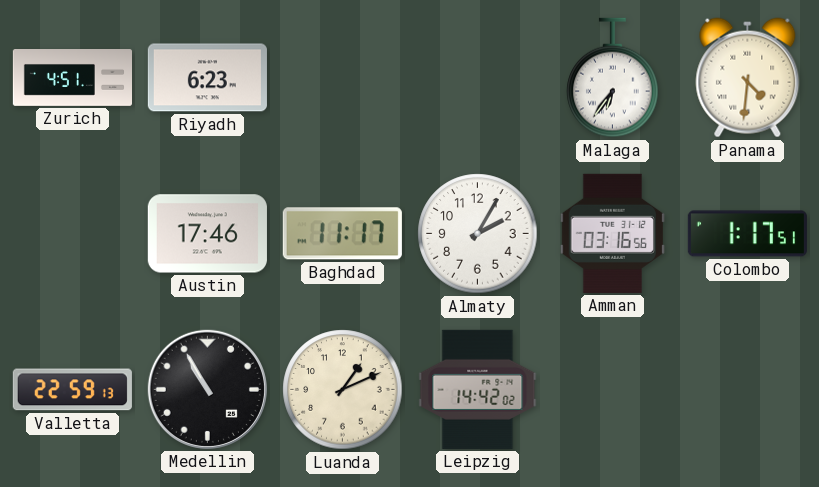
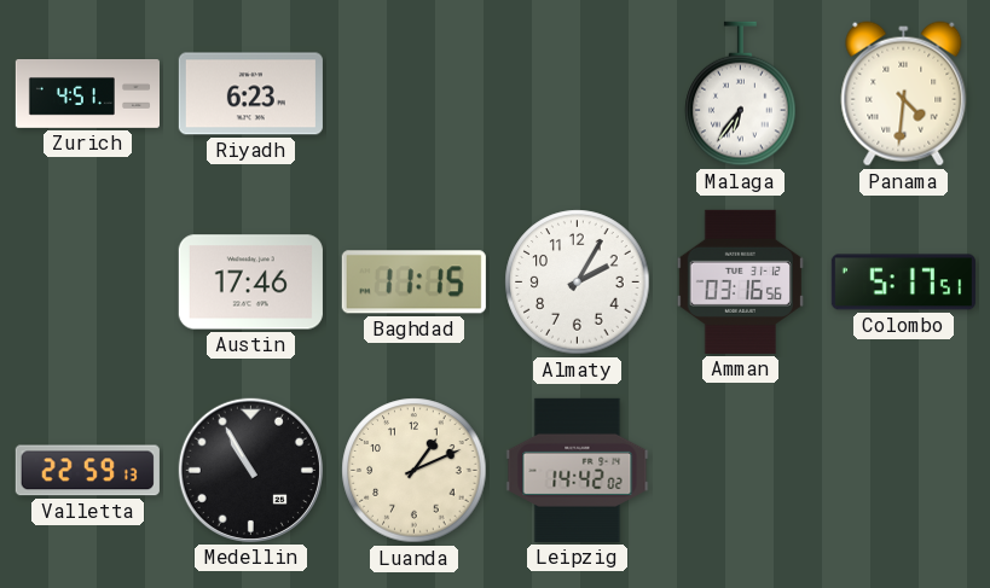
Baghdad: 11:17 -> 11:15 (413, 283)
Colombo: 1:17 -> 5:17 (903, 283)
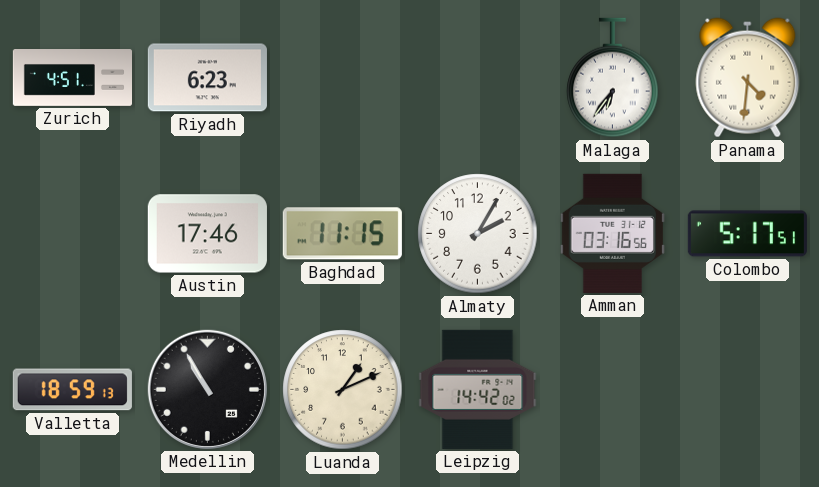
Valletta: 22:59 -> 18:59 (72, 390)
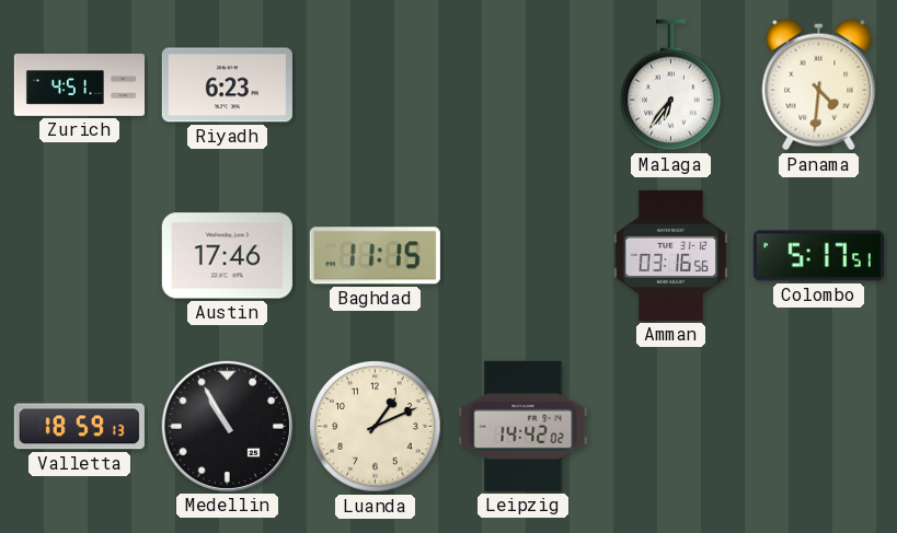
Almaty: 2:05 -> none (478, 234)
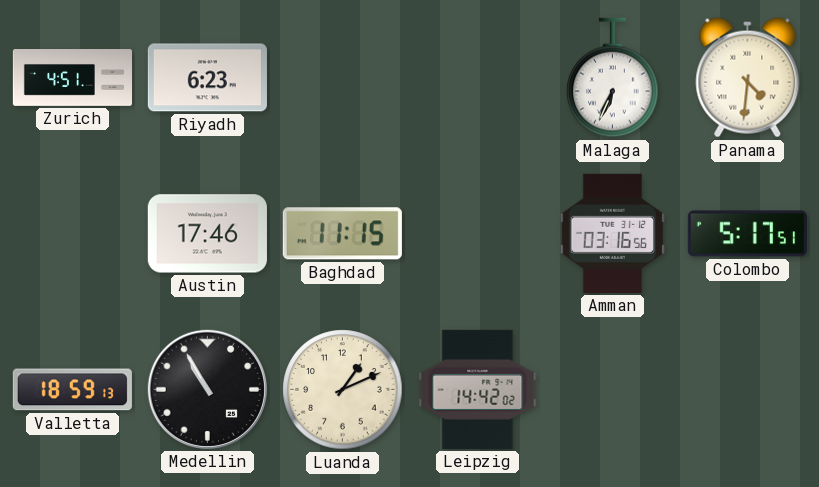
Malaga: 6:36 -> 6:34 (613, 78)
